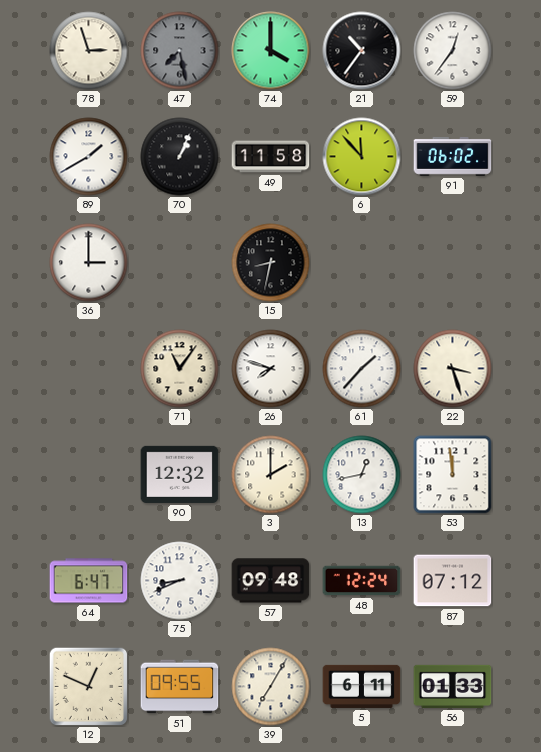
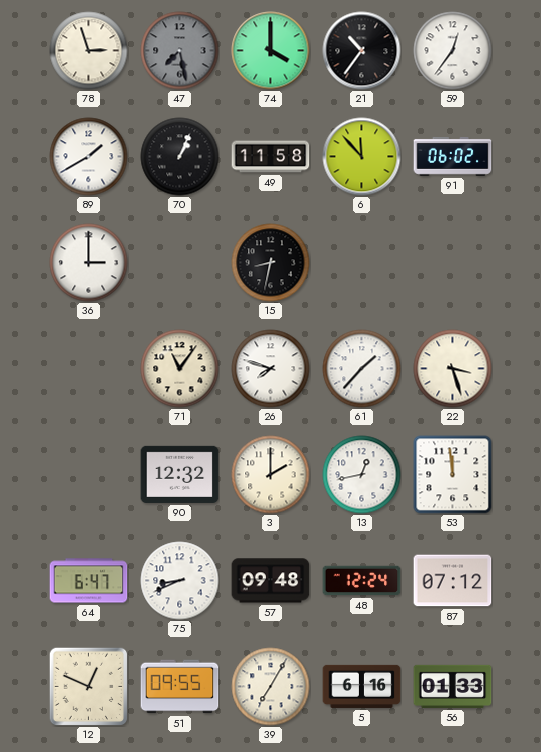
5: 6:11 -> 6:16 (362, 686)
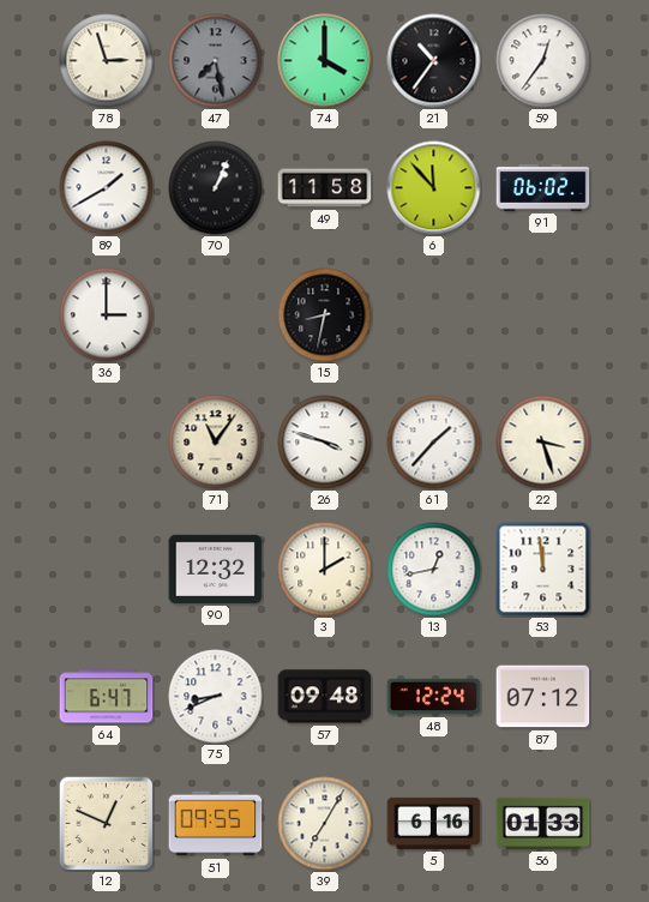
26: 7:48 -> 3:48 (325, 443)
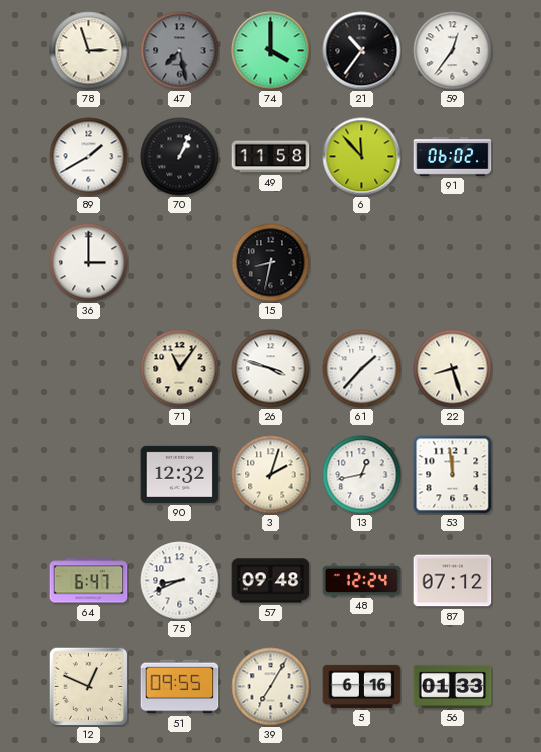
22: 3:27 -> 8:27 (453, 369)
3: 2:00 -> 2:03 (271, 475)
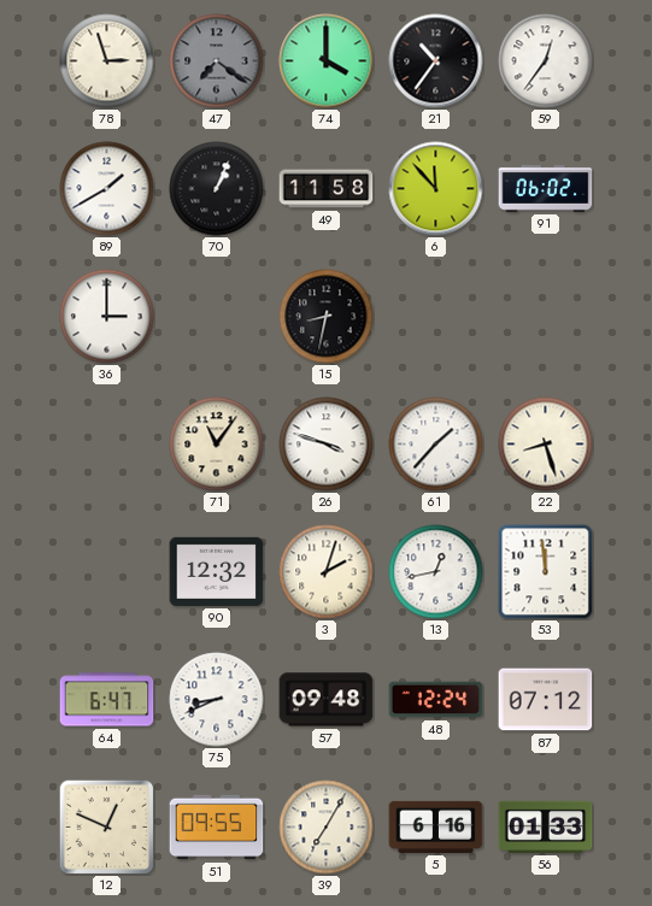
47: 7:28 -> 7:21 (217, 61)
